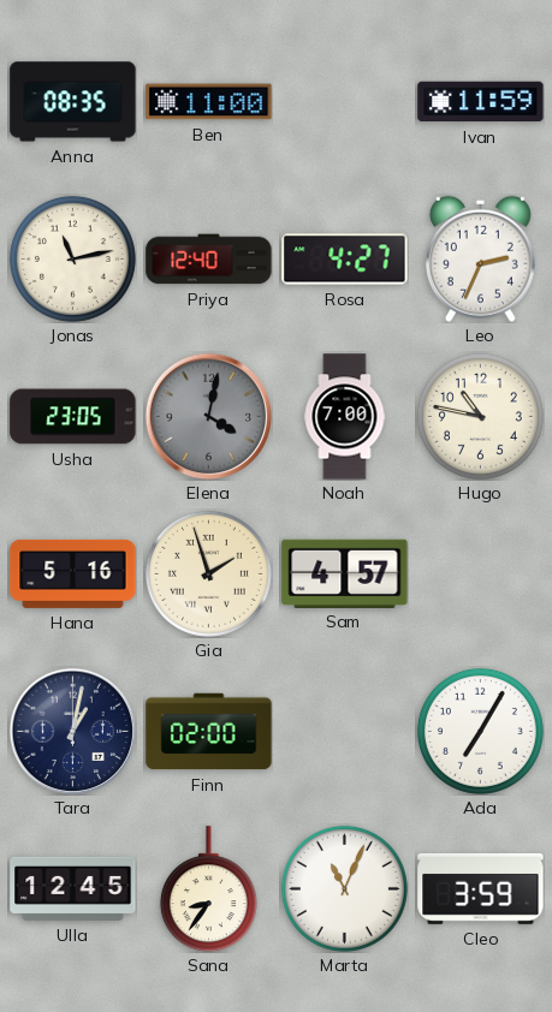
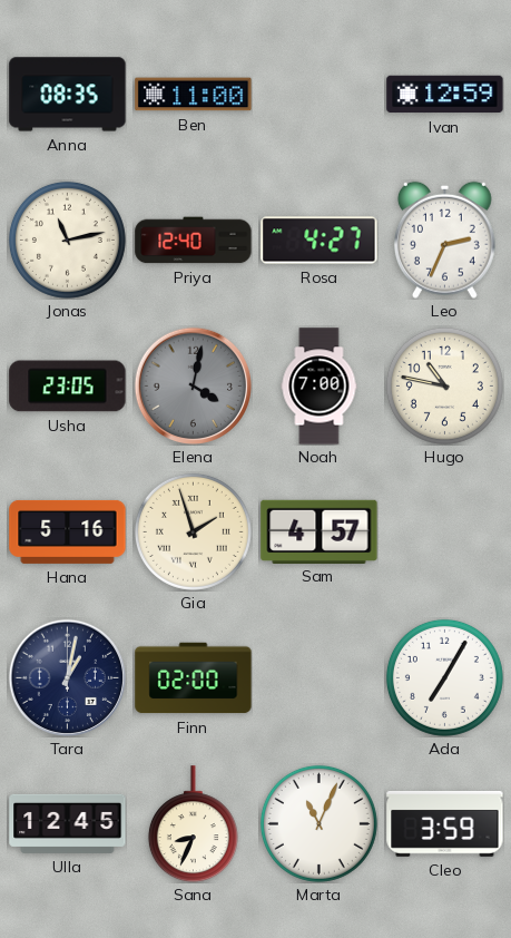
Ivan: 11:59 -> 12:59 (445, 95)
Sana: 8:36 -> 8:34 (193, 824)
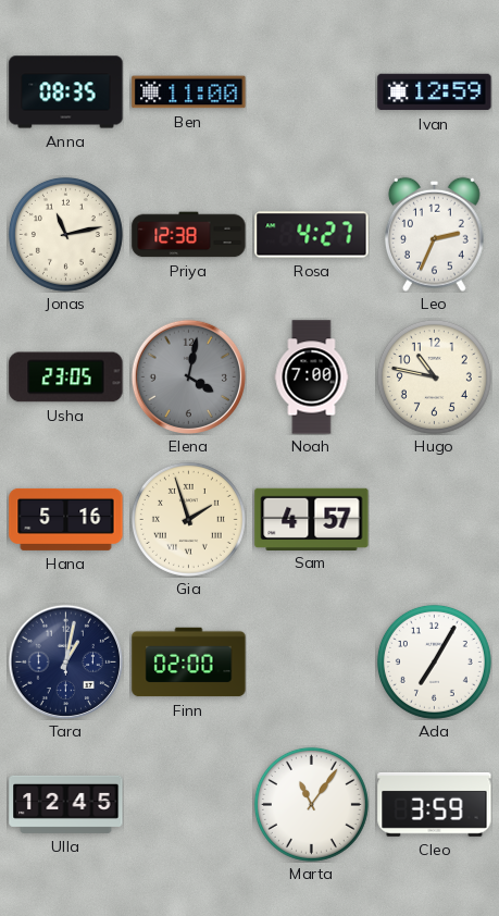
Priya: 12:40 -> 12:38 (189, 235)
Sana: 8:34 -> none (193, 824)
Marta: 11:04 -> 11:06 (311, 804)
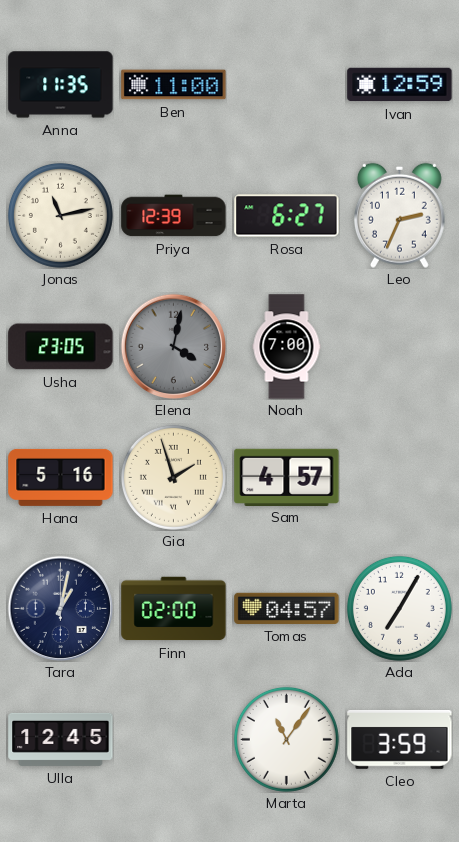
Anna: 08:35 -> 11:35 (61, 85)
Priya: 12:38 -> 12:39 (174, 216)
Rosa: 4:27 -> 6:27 (287, 216)
Hugo: 10:47 -> none (434, 376)
Tomas: none -> 04:57 (287, 608)
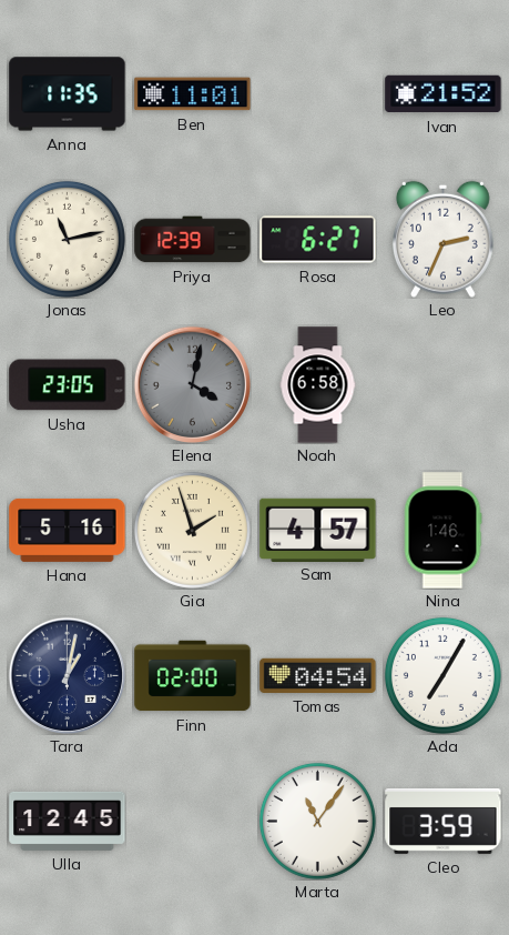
Ben: 11:00 -> 11:01 (193, 94)
Ivan: 12:59 -> 21:52 (444, 94)
Noah: 7:00 -> 6:58 (318, 385)
Nina: none -> 1:46 (442, 531)
Tomas: 04:57 -> 04:54 (318, 675)
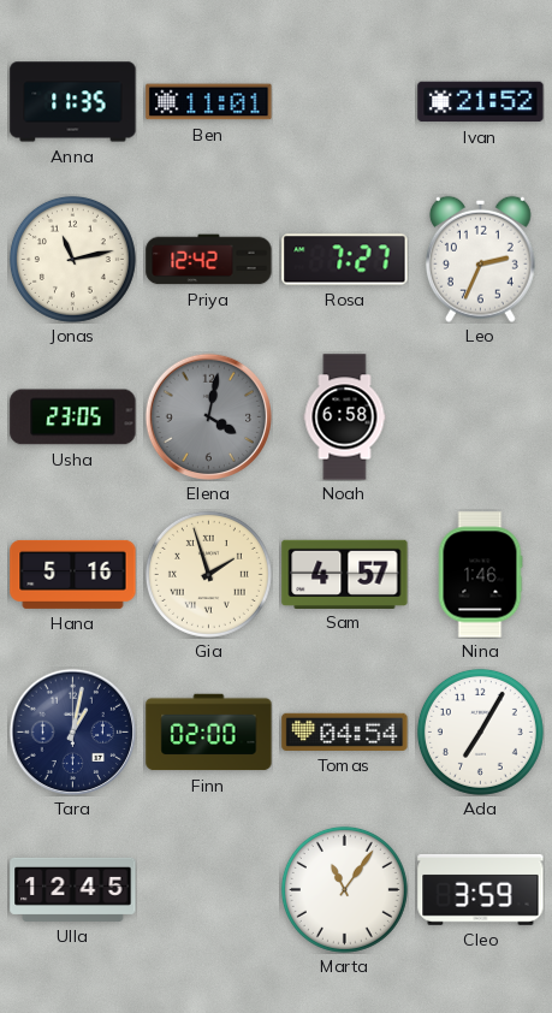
Priya: 12:39 -> 12:42 (209, 260)
Rosa: 6:27 -> 7:27 (345, 260)
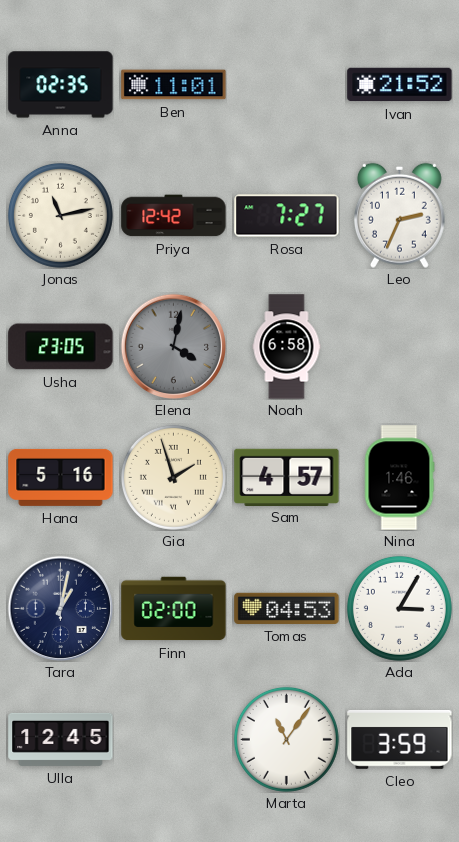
Anna: 11:35 -> 02:35 (61, 85)
Tomas: 04:54 -> 04:53 (287, 608)
Ada: 7:05 -> 3:05 (399, 608)
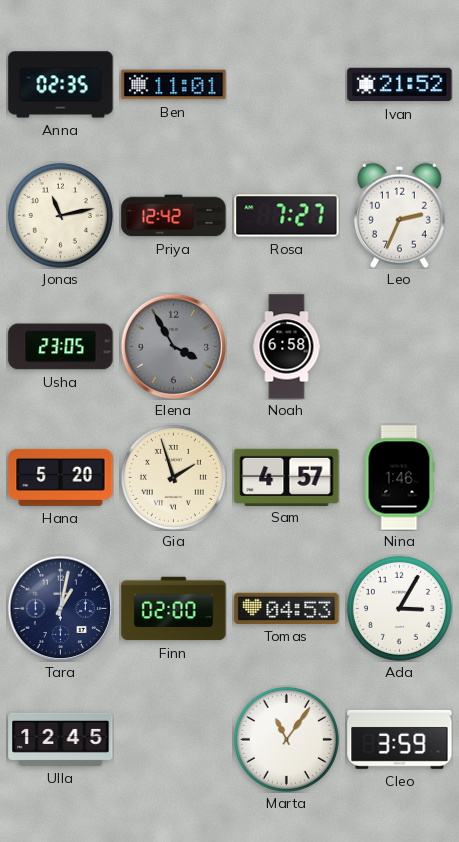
Elena: 4:02 -> 3:55 (173, 346)
Hana: 5:16 -> 5:20 (61, 477)
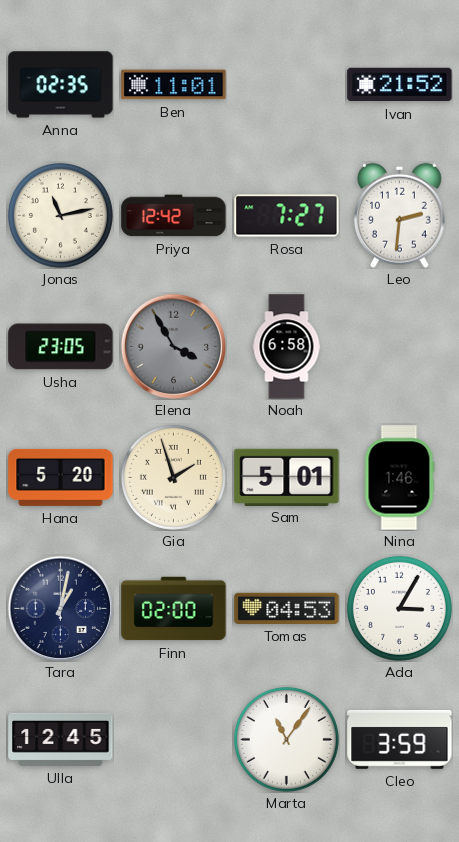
Leo: 2:34 -> 2:31 (399, 215)
Sam: 4:57 -> 5:01 (287, 477)
